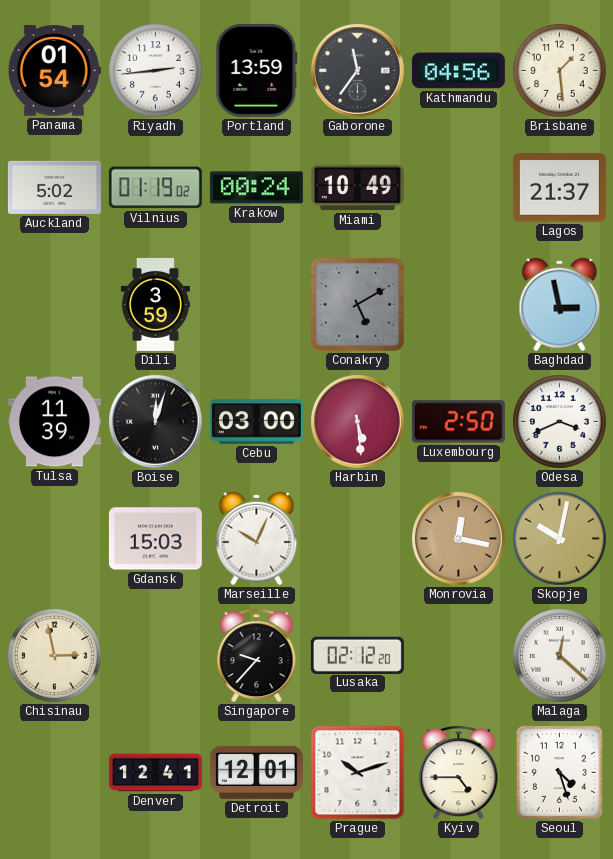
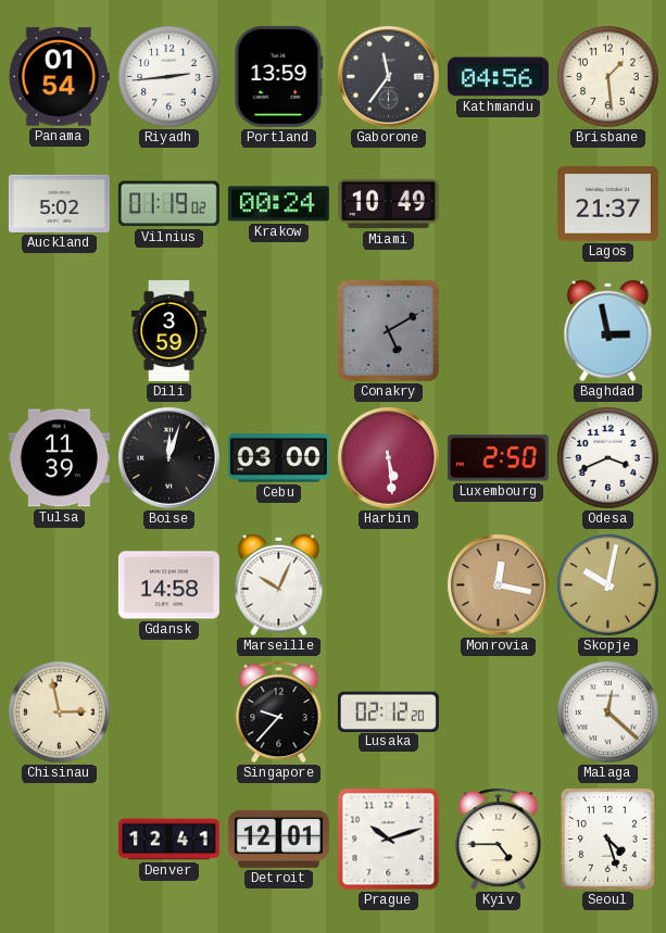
Gdansk: 15:03 -> 14:58 (168, 585)
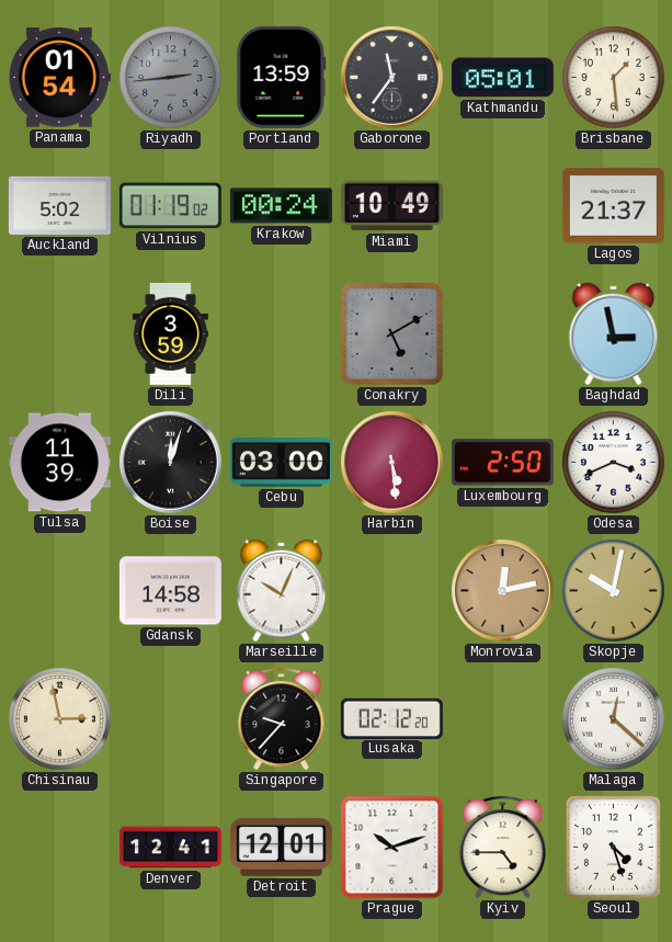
Riyadh dial: white -> grey (171, 78)
Kathmandu: 04:56 -> 05:01 (502, 78)
Monrovia: 12:17 -> 12:13 (503, 591)
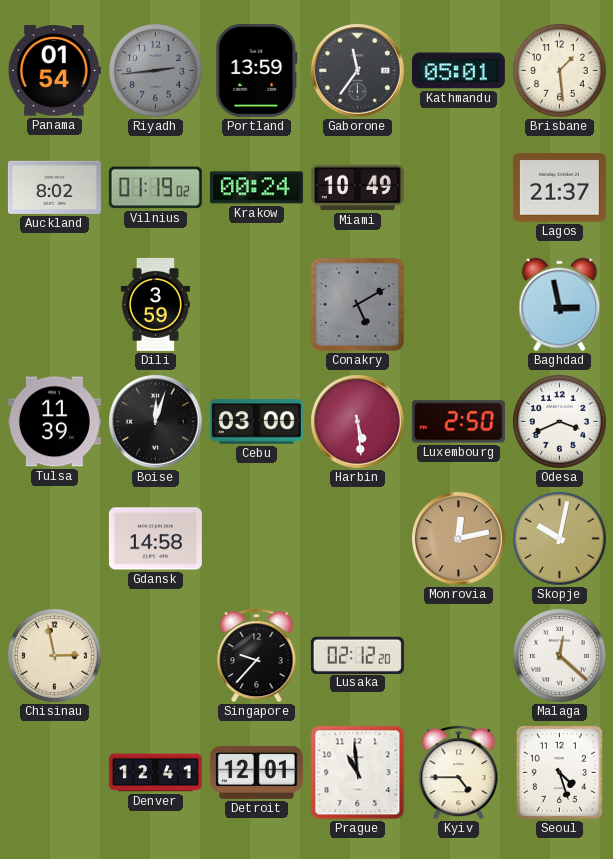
Auckland: 5:02 -> 8:02 (54, 187)
Marseille: 10:04 -> none (282, 591)
Prague: 10:12 -> 10:59 (358, 773)
